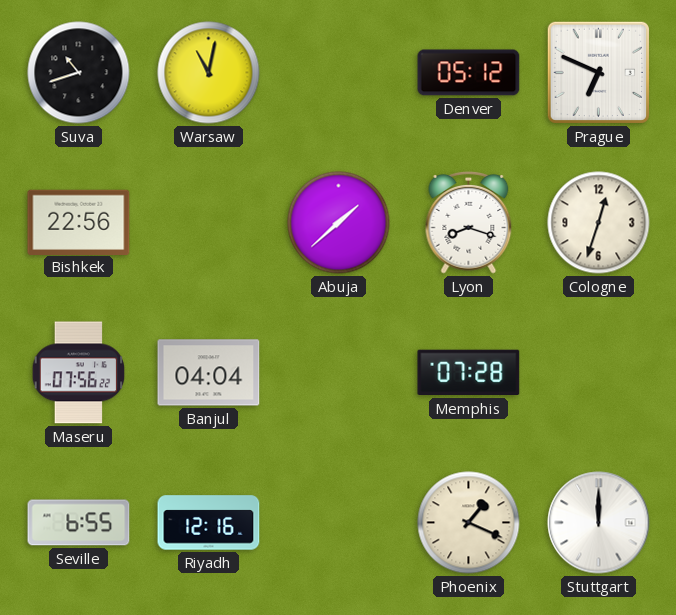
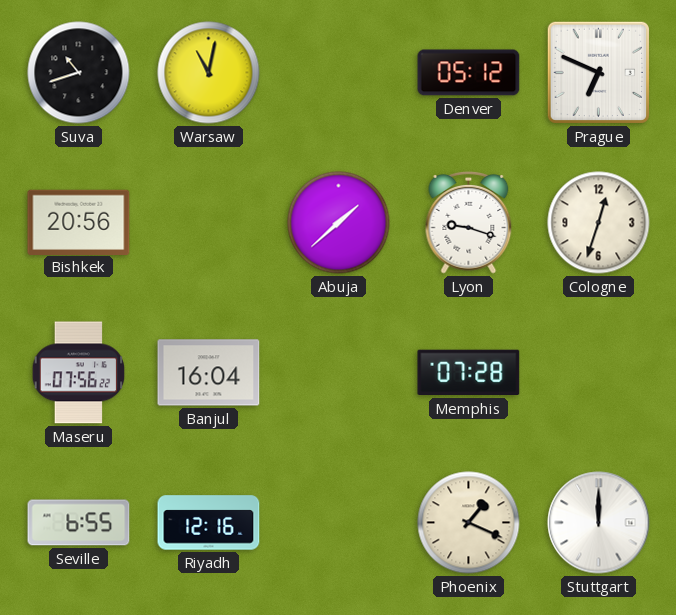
Bishkek: 22:56 -> 20:56 (79, 222)
Lyon: 8:18 -> 9:18 (469, 223)
Banjul: 04:04 -> 16:04 (209, 373)
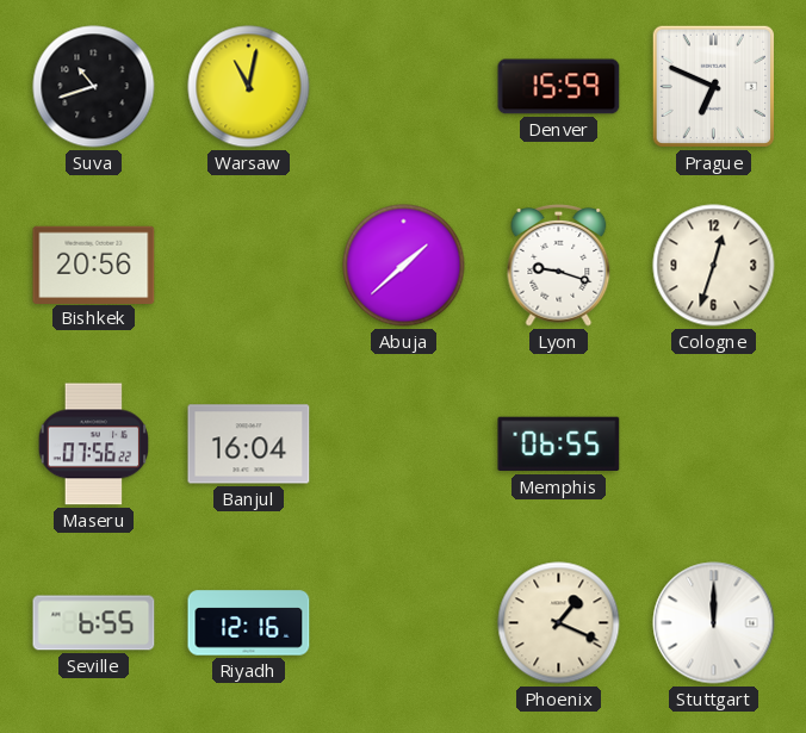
Denver: 05:12 -> 15:59 (559, 87)
Memphis: 07:28 -> 06:55 (559, 445)
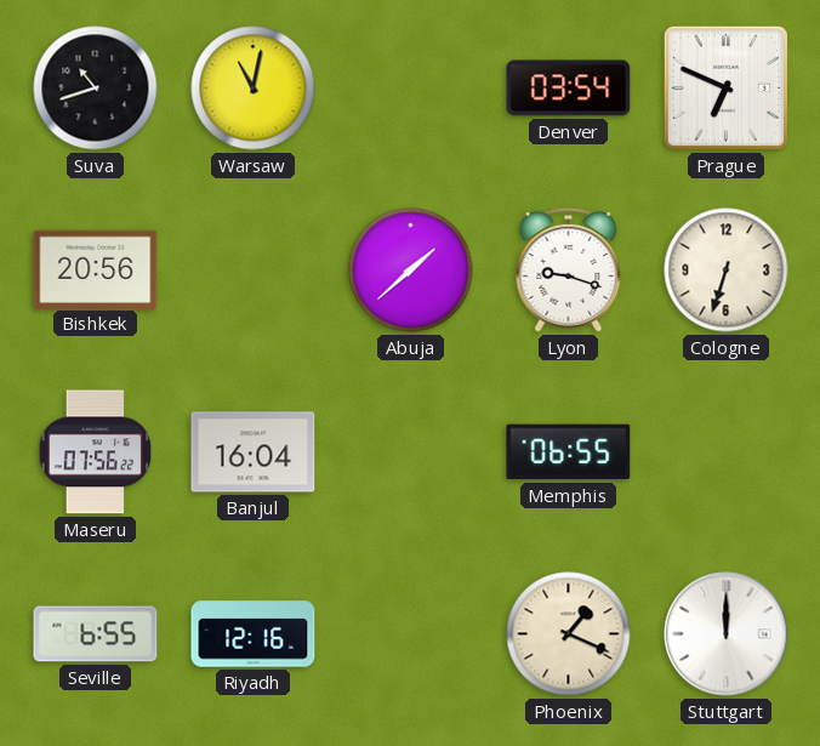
Denver: 15:59 -> 03:54 (569, 89)
Cologne: 12:33 -> 6:33 (727, 271)
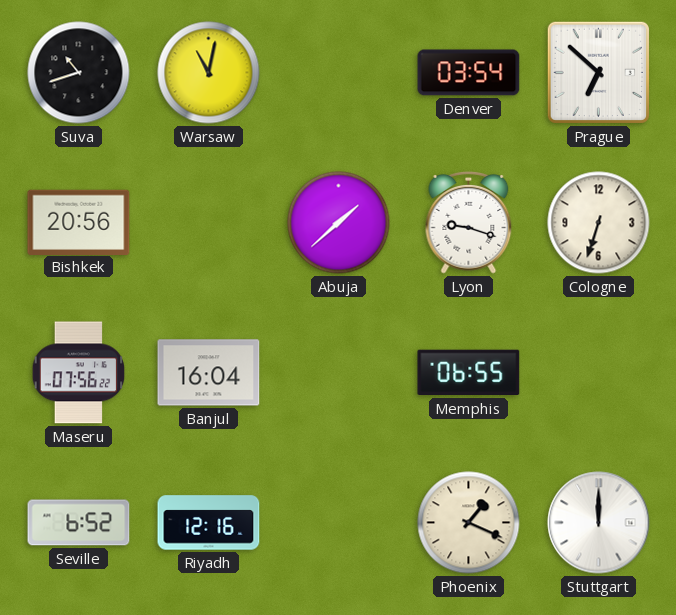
Prague: 6:49 -> 6:52 (598, 72)
Seville: 6:55 -> 6:52 (79, 523)
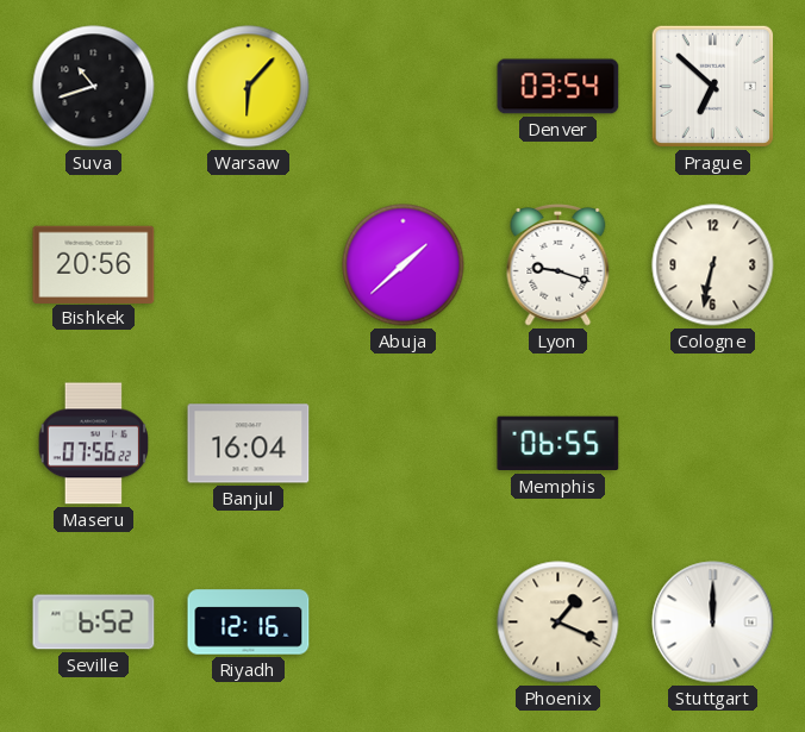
Warsaw: 11:02 -> 6:07 (249, 87)
Cologne: 6:33 -> 6:32 (713, 265)
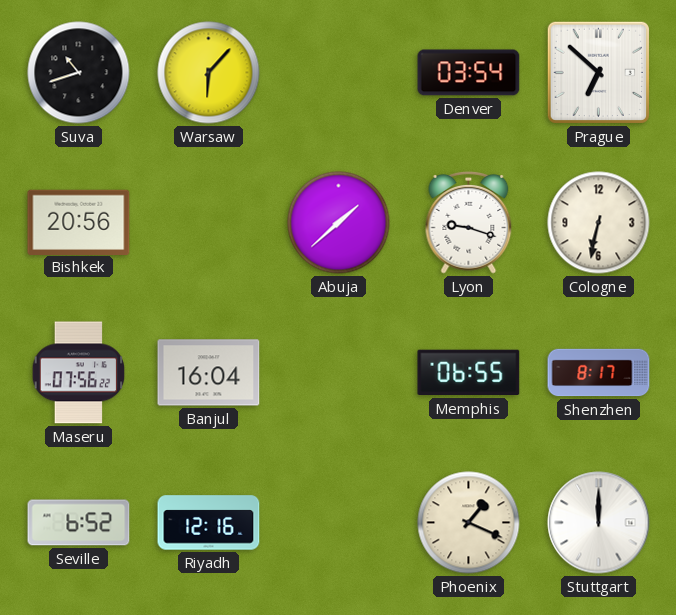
Shenzhen: none -> 8:17 (599, 373)
